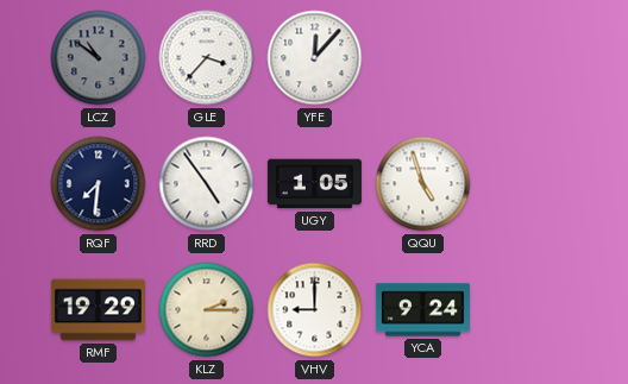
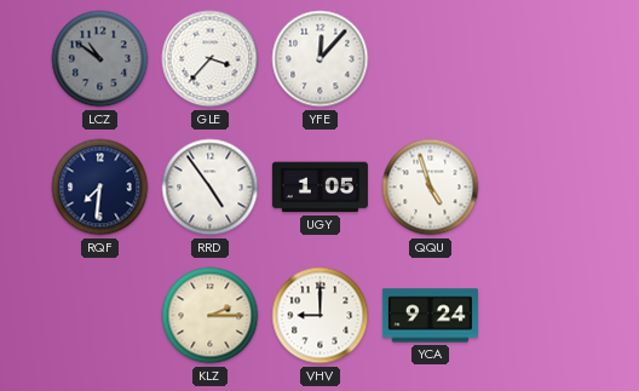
RMF: 19:29 -> none (98, 310)
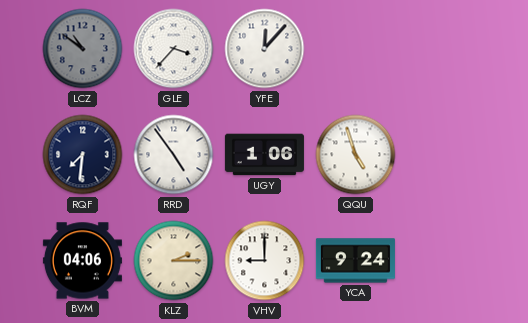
UGY: 1:05 -> 1:06 (264, 155)
BVM: none -> 04:06 (82, 261)
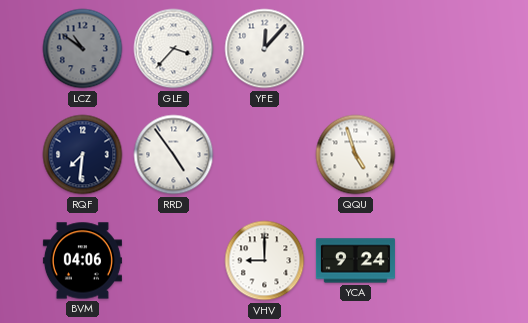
UGY: 1:06 -> none (264, 155)
KLZ: 2:15 -> none (174, 261)
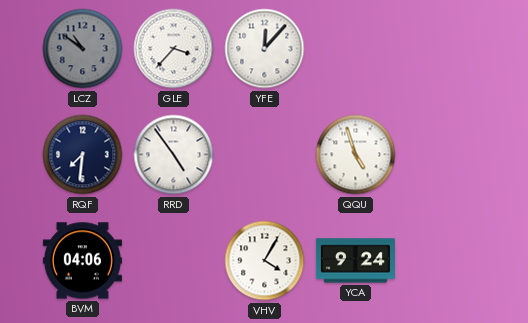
VHV: 9:00 -> 4:05 (265, 261)
